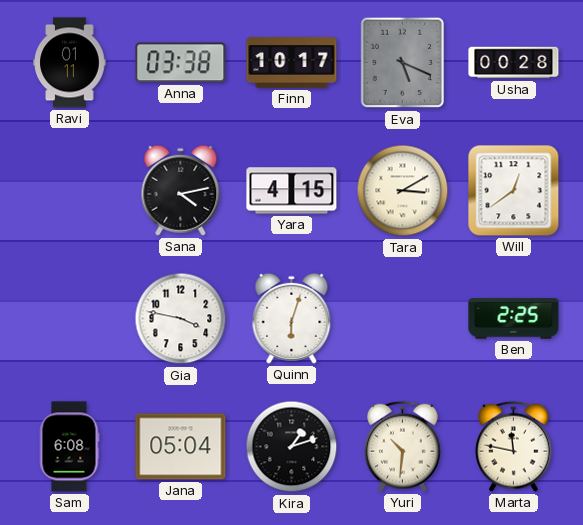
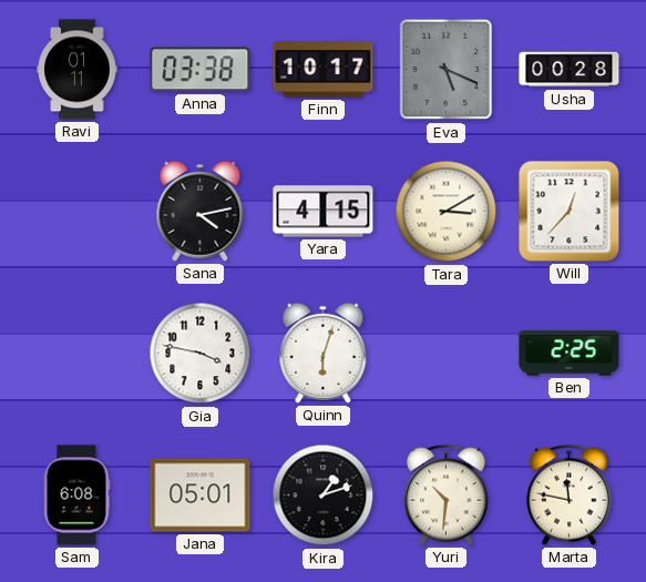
Will: 12:39 -> 12:37 (570, 212)
Jana: 05:04 -> 05:01 (201, 496)
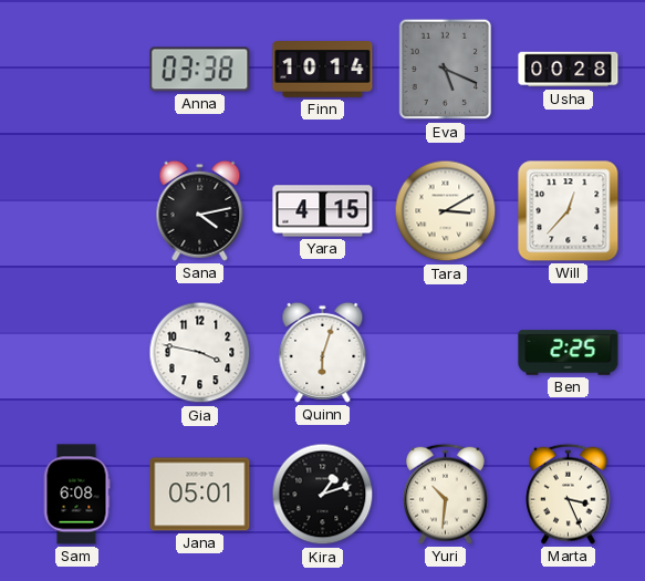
Ravi: 01:11 -> none (78, 70)
Finn: 10:17 -> 10:14 (323, 70)
Marta: 11:47 -> 3:26 (569, 494)
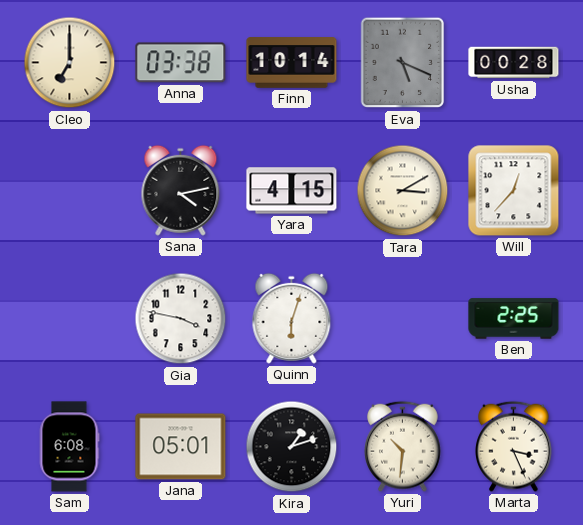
Cleo: none -> 7:00 (70, 63)
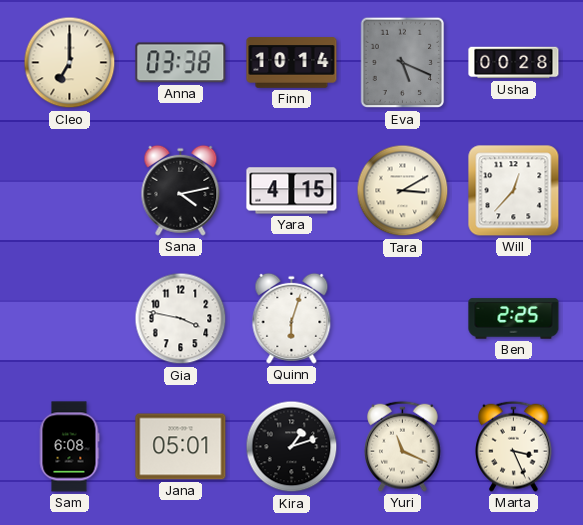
Yuri: 10:31 -> 11:19 (403, 446)
